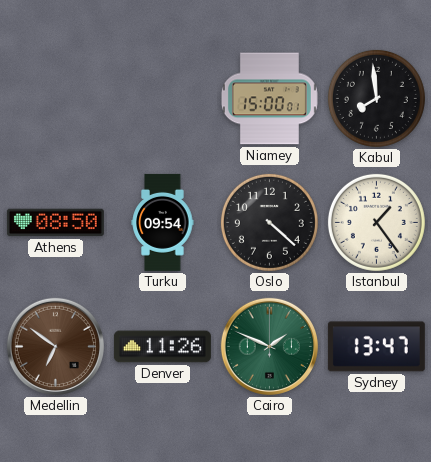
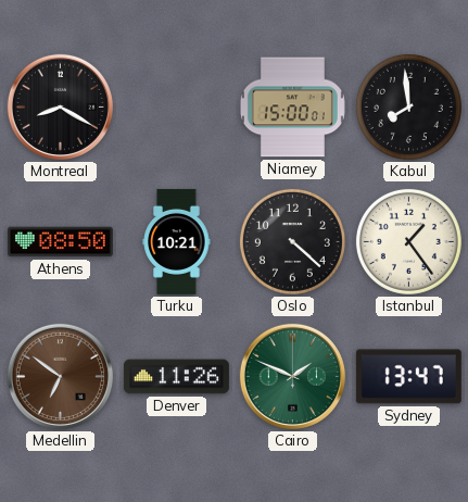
Montreal: none -> 8:20 (60, 106)
Turku: 09:54 -> 10:21 (177, 241)
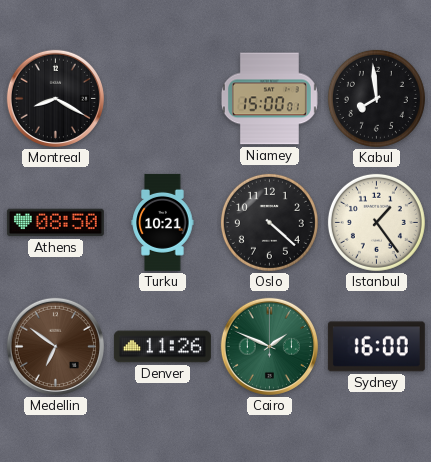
Sydney: 13:47 -> 16:00 (376, 347)
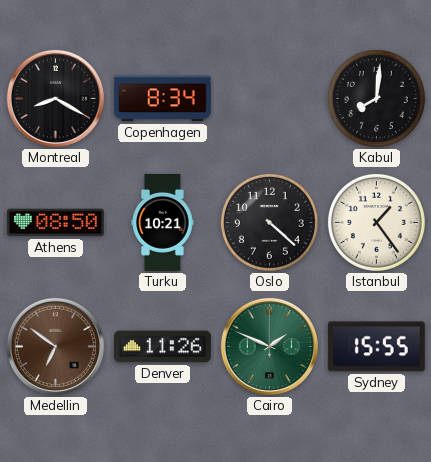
Copenhagen: none -> 8:34 (162, 99)
Niamey: 15:00 -> none (269, 99)
Kabul: 7:59 -> 8:01 (376, 98)
Sydney: 16:00 -> 15:55 (376, 347)
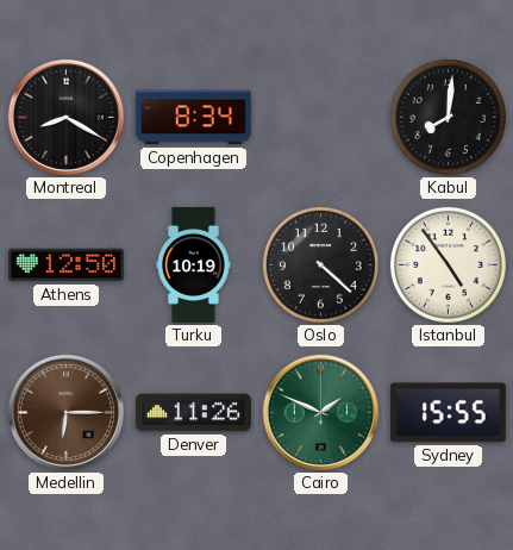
Athens: 08:50 -> 12:50 (65, 265)
Turku: 10:21 -> 10:19 (194, 264)
Istanbul: 1:24 -> 4:54 (448, 264)
Medellin: 6:51 -> 6:15 (65, 412)
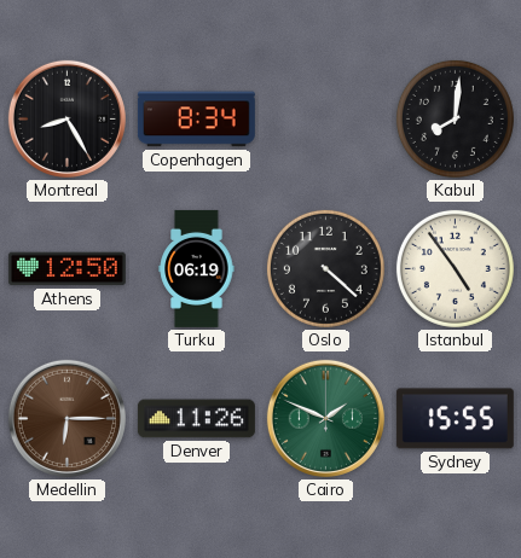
Montreal: 8:20 -> 8:25 (66, 118)
Turku: 10:19 -> 06:19 (197, 268)
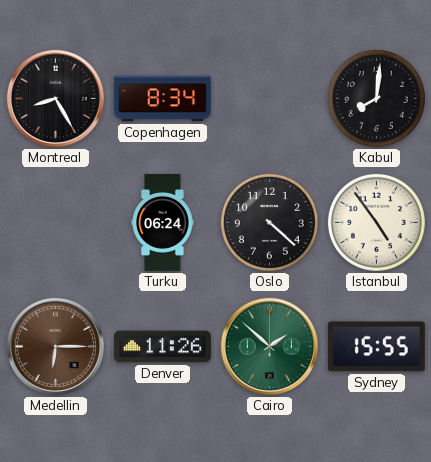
Athens: 12:50 -> none (66, 269)
Turku: 06:19 -> 06:24 (163, 222)
Cairo: 1:49 -> 1:52 (269, 346)
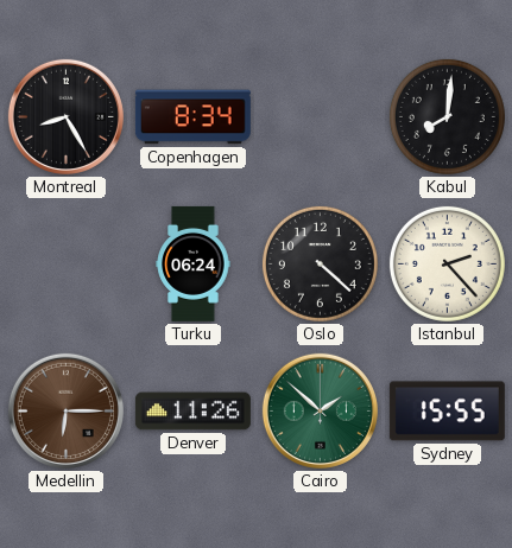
Istanbul: 4:54 -> 2:23 (447, 263)
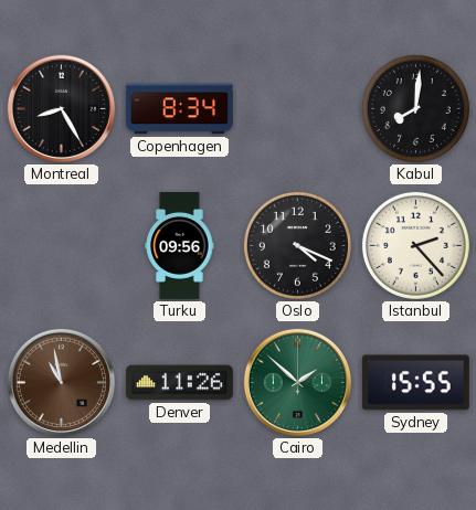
Turku: 06:24 -> 09:56 (180, 245)
Oslo: 4:22 -> 4:19 (297, 245)
Medellin: 6:15 -> 10:58 (61, 382)
